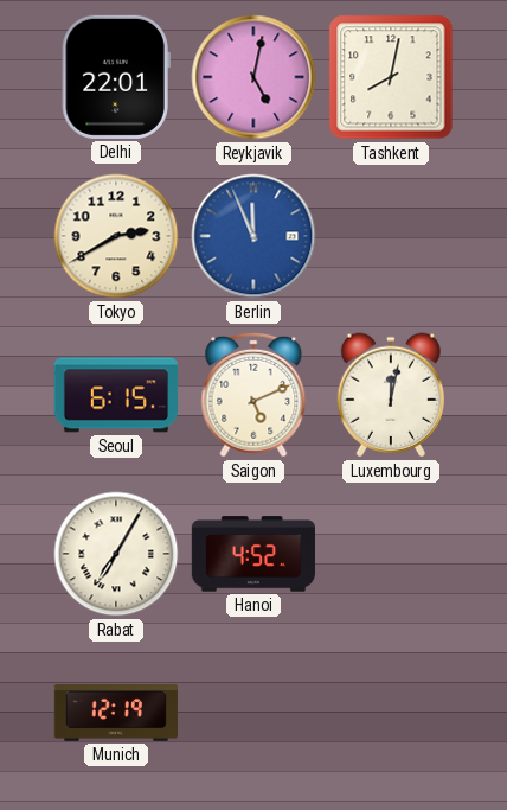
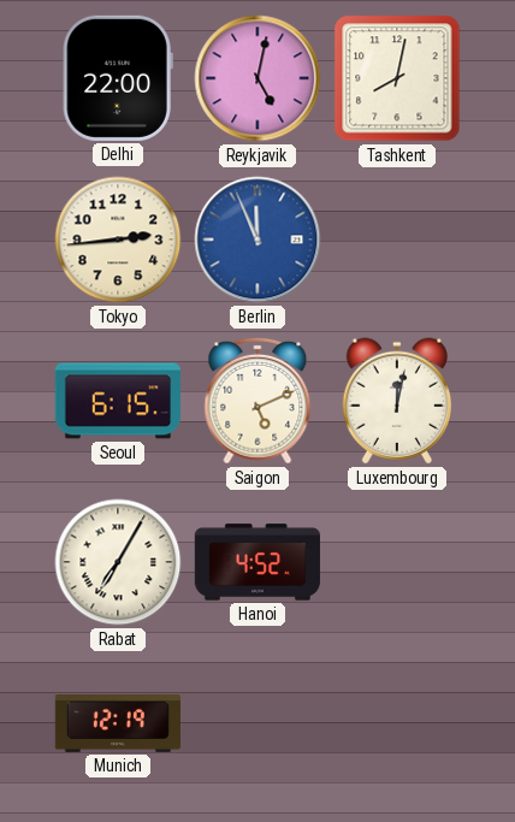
Delhi: 22:01 -> 22:00 (118, 78)
Tokyo: 2:40 -> 2:44 (118, 239)
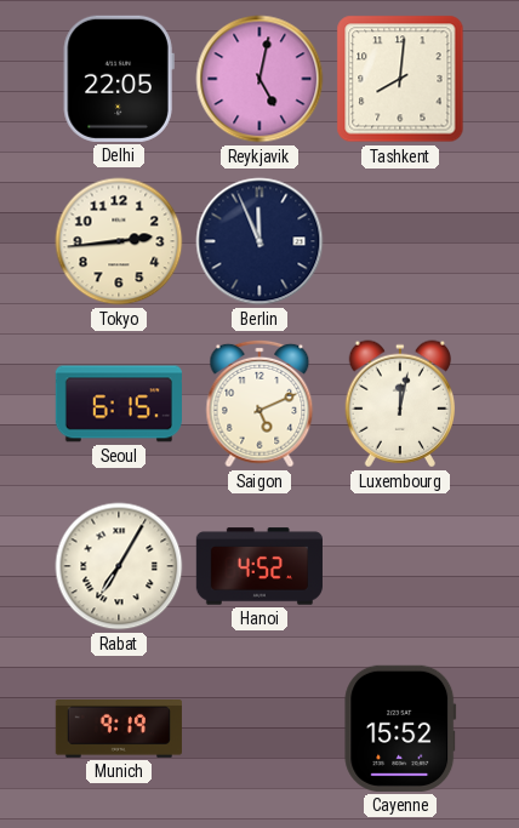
Delhi: 22:00 -> 22:05 (119, 79)
Tashkent: 8:02 -> 8:01 (400, 79)
Berlin dial: blue -> navy (259, 241)
Munich: 12:19 -> 9:19 (119, 730)
Cayenne: none -> 15:52 (400, 729)
